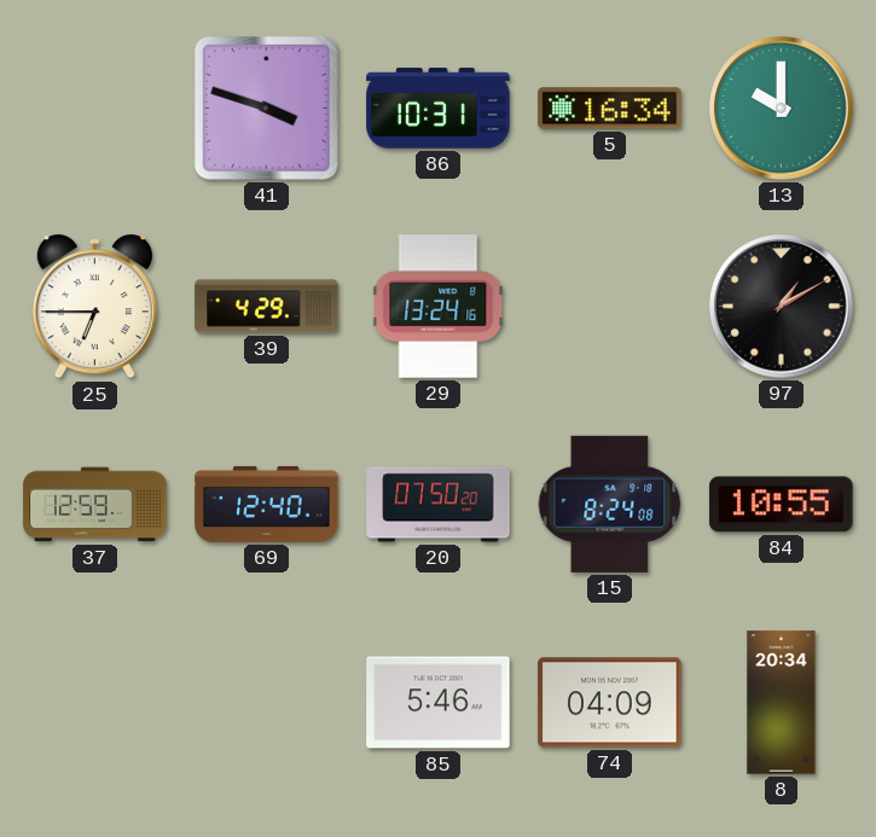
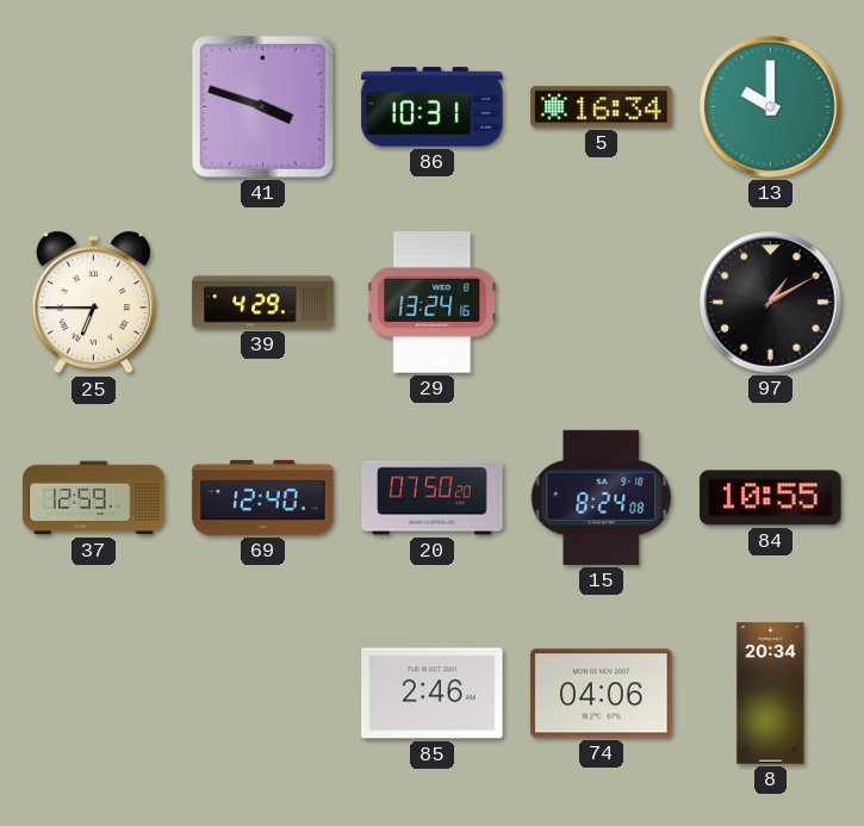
85: 5:46 -> 2:46 (433, 694)
74: 04:09 -> 04:06 (602, 694)
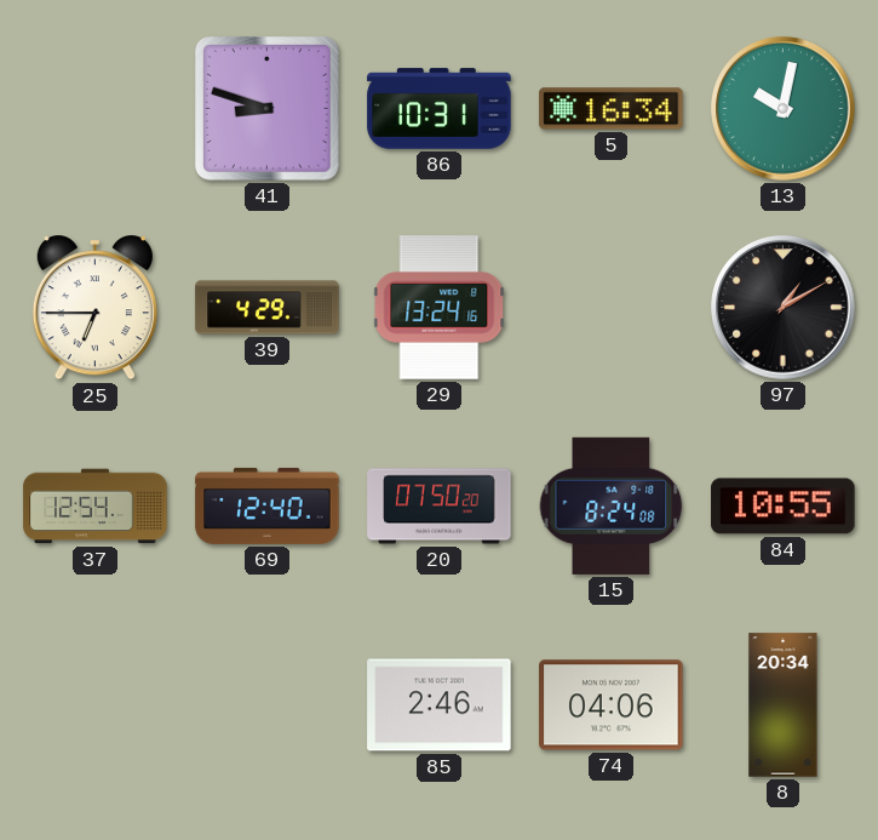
41: 3:48 -> 8:48 (268, 109)
13: 10:00 -> 10:02 (784, 109)
37: 12:59 -> 12:54 (96, 507)
